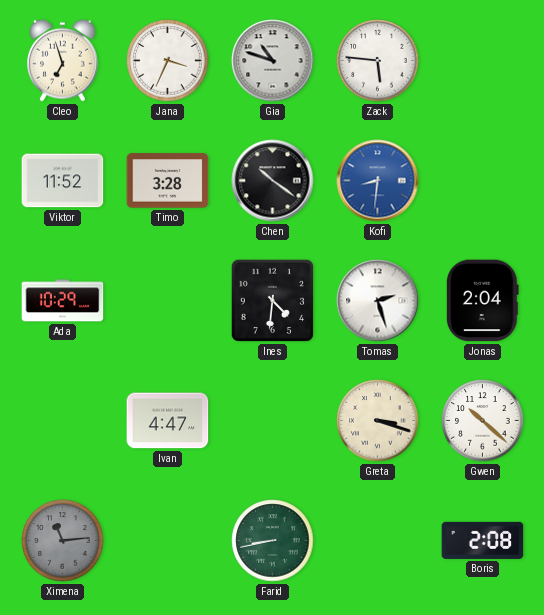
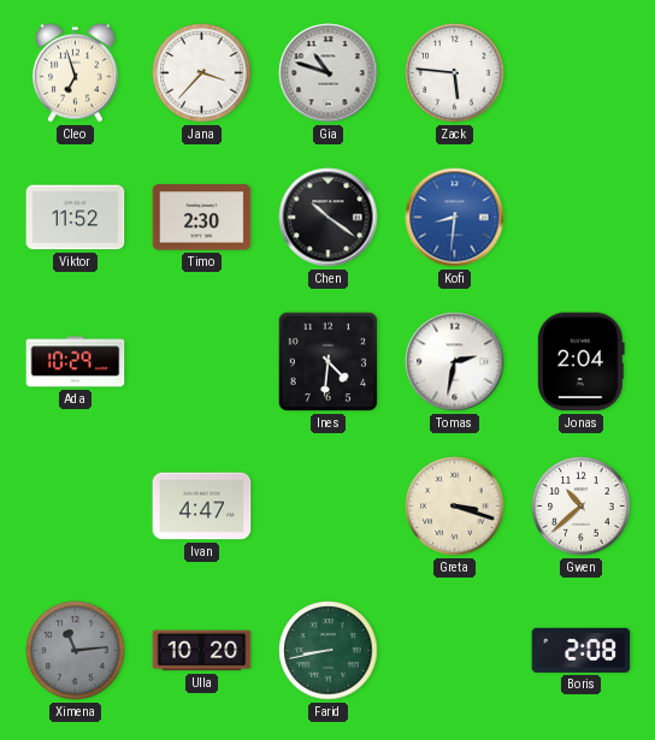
Jana: 3:34 -> 3:37 (202, 73)
Timo: 3:28 -> 2:30 (202, 218)
Tomas: 2:27 -> 2:32 (455, 362)
Gwen: 10:22 -> 10:38 (582, 507)
Ulla: none -> 10:20 (202, 651)
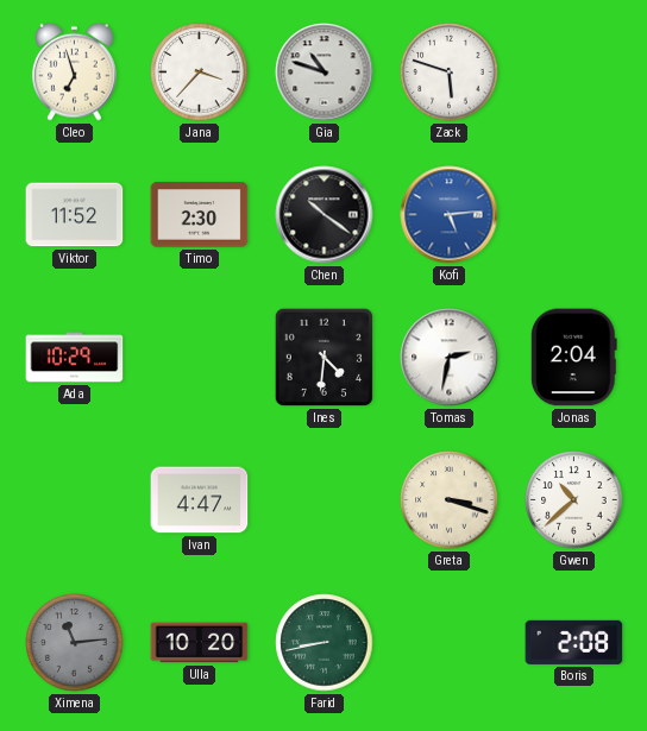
Zack: 5:46 -> 5:48 (450, 73)
Kofi: 8:31 -> 5:14 (450, 215)
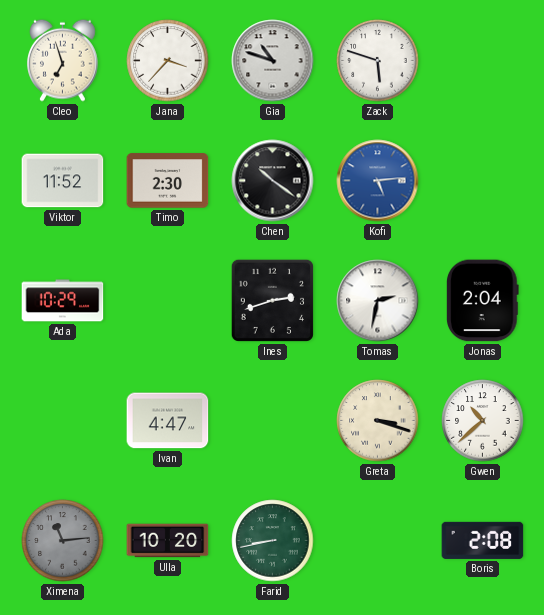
Ines: 4:31 -> 2:42 (272, 300)
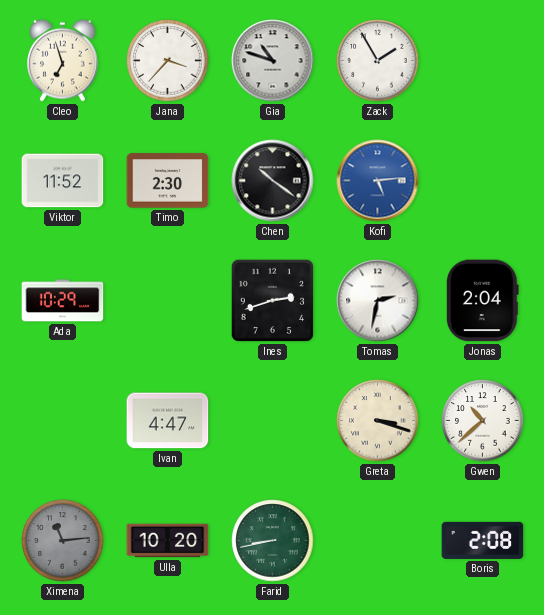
Zack: 5:48 -> 1:55 (378, 61)
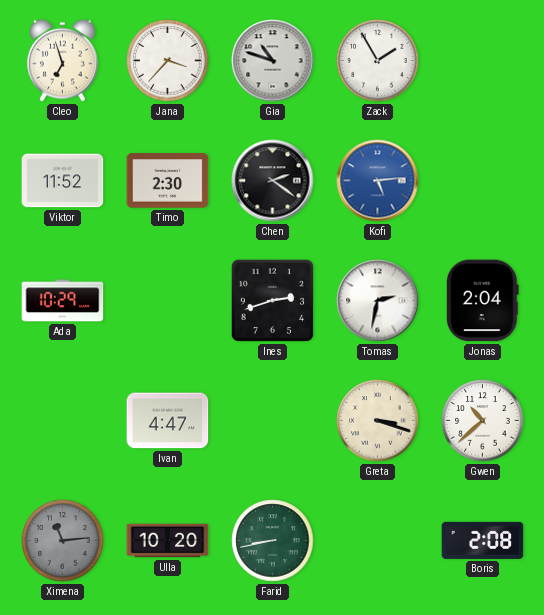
Chen: 10:21 -> 2:21 (273, 181)
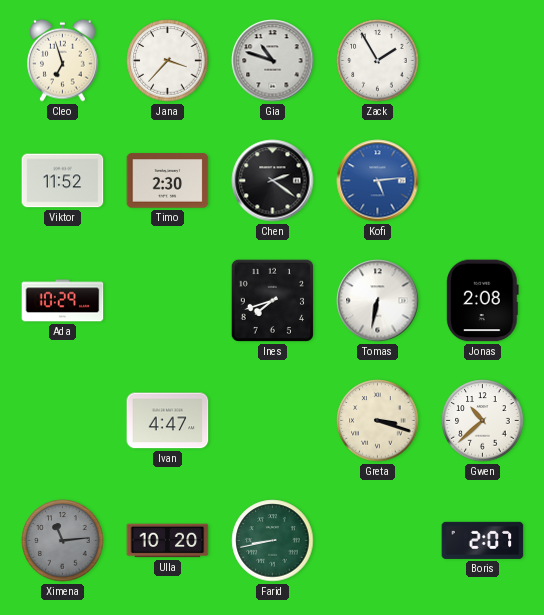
Ines: 2:42 -> 7:42 (272, 300)
Tomas: 2:32 -> 6:32 (378, 301)
Jonas: 2:04 -> 2:08 (482, 301)
Boris: 2:08 -> 2:07 (483, 540)
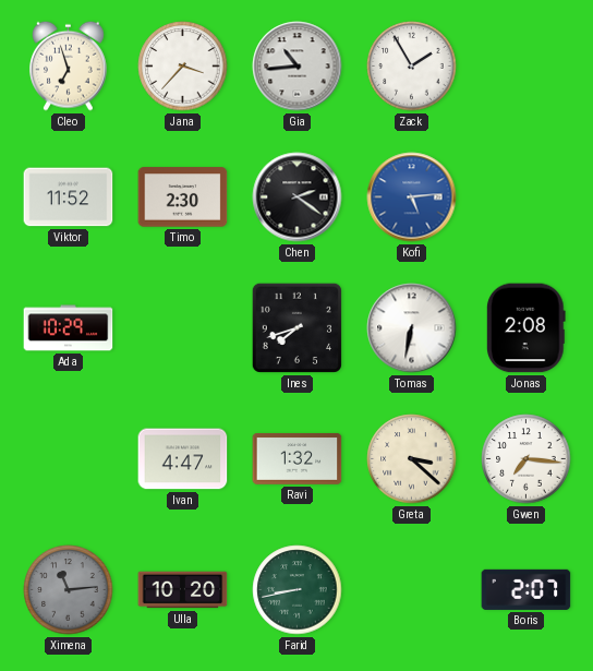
Gia: 10:48 -> 10:44 (298, 67)
Ravi: none -> 1:32 (298, 458)
Greta: 3:18 -> 3:22 (412, 459)
Gwen: 10:38 -> 7:16 (527, 459)
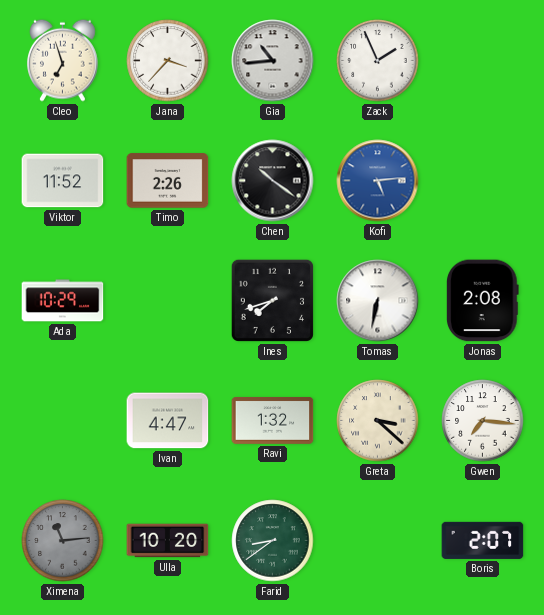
Zack: 1:55 -> 1:56 (378, 61)
Timo: 2:30 -> 2:26 (168, 181)
Chen: 2:21 -> 10:21 (273, 181)
Farid: 8:43 -> 8:39 (273, 541)
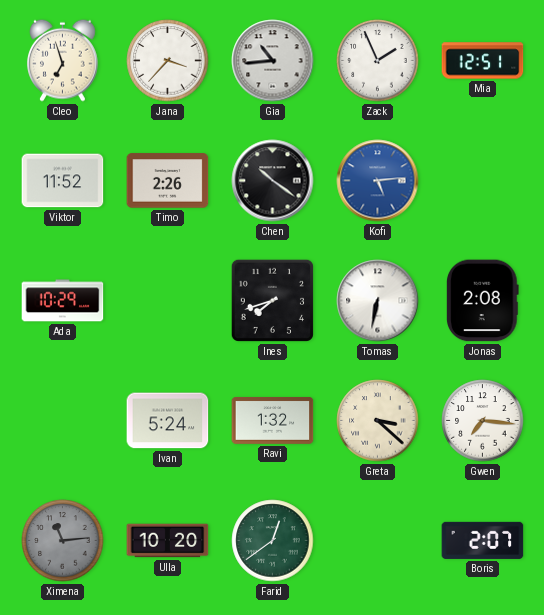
Mia: none -> 12:51 (483, 61)
Ivan: 4:47 -> 5:24 (168, 421)
Farid: 8:39 -> 12:39 (273, 541)
